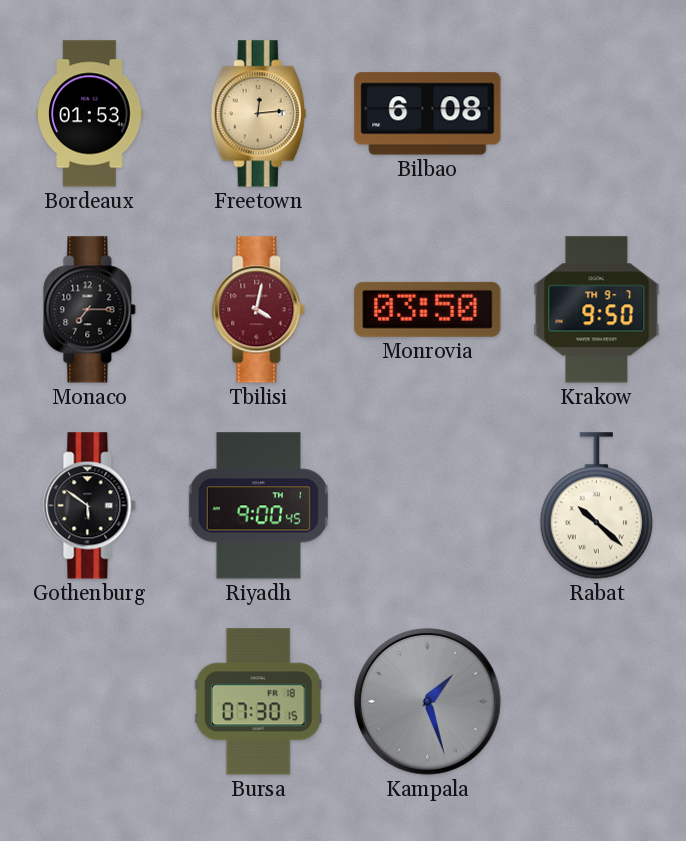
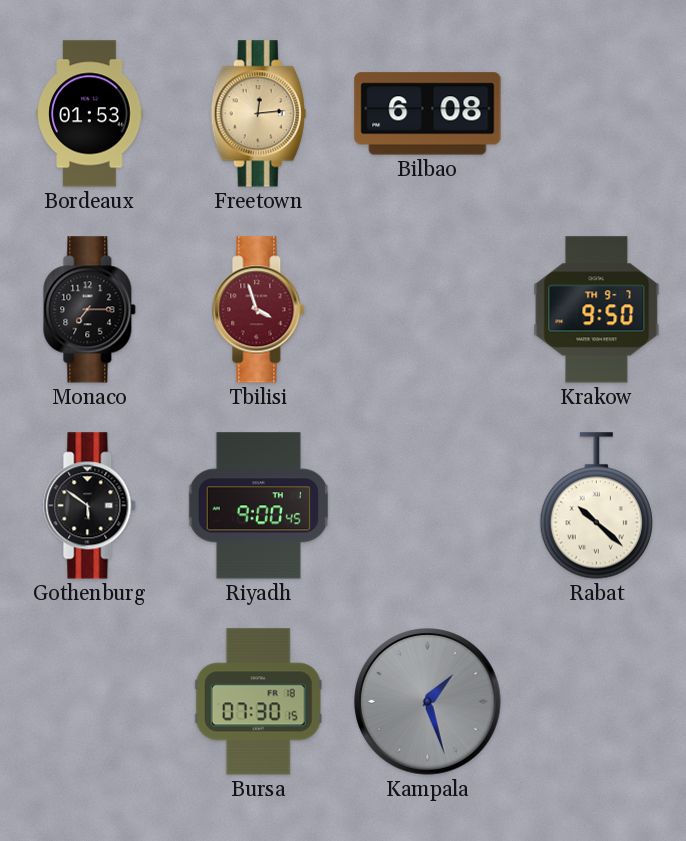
Tbilisi: 4:02 -> 3:57 (259, 310)
Monrovia: 03:50 -> none (428, 309)
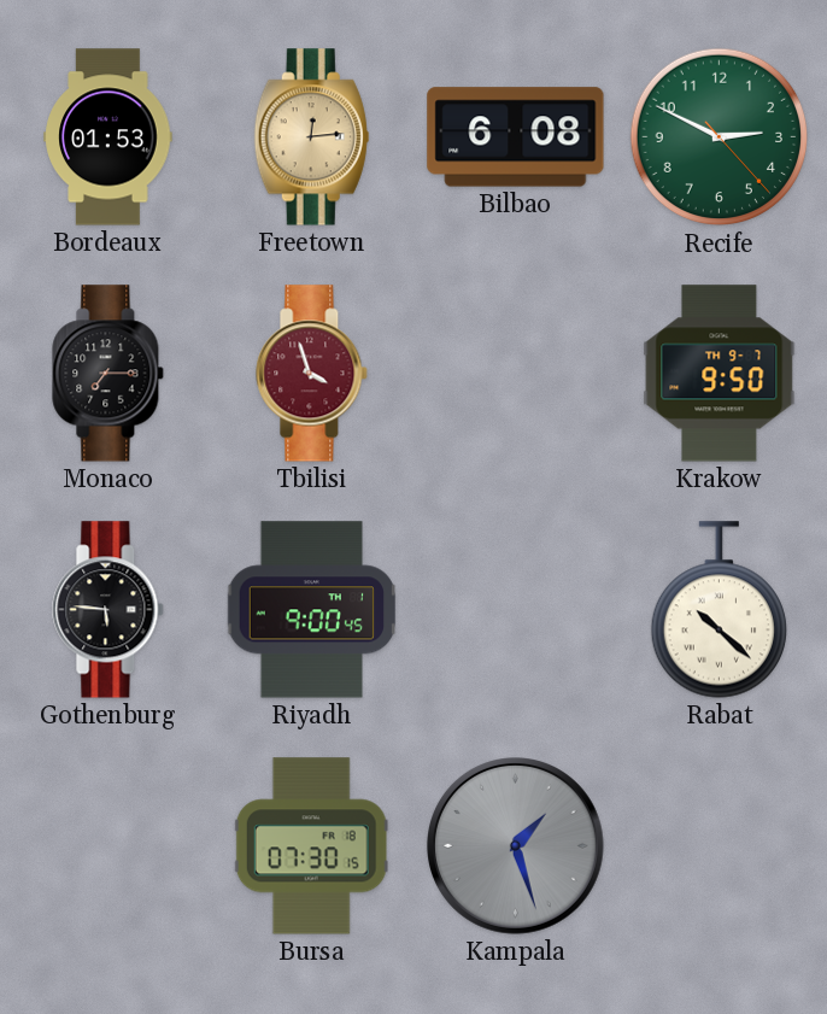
Recife: none -> 2:49 (720, 137)
Gothenburg: 5:51 -> 5:46 (108, 610)
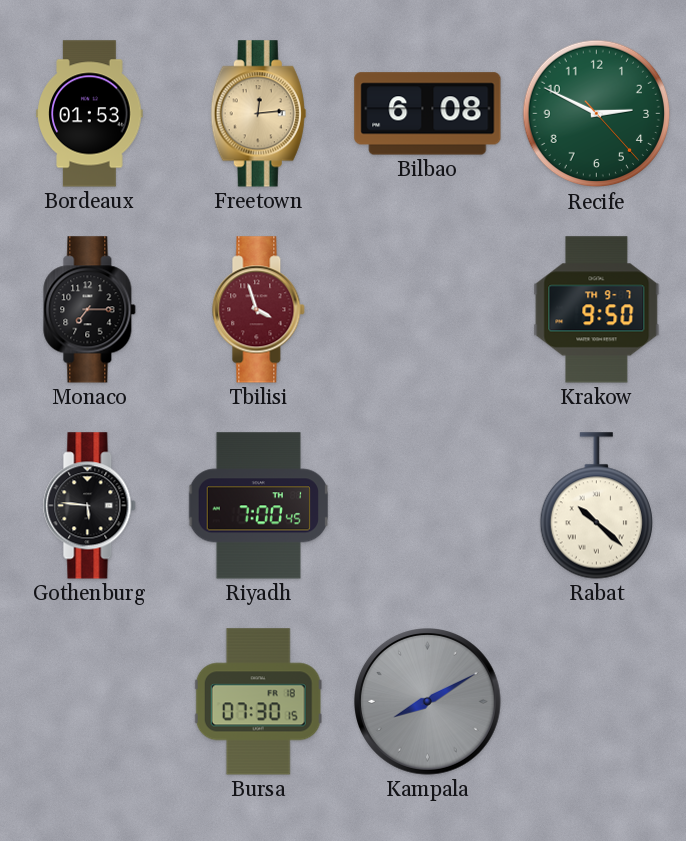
Riyadh: 9:00 -> 7:00 (258, 506)
Kampala: 1:27 -> 8:10 (428, 702)
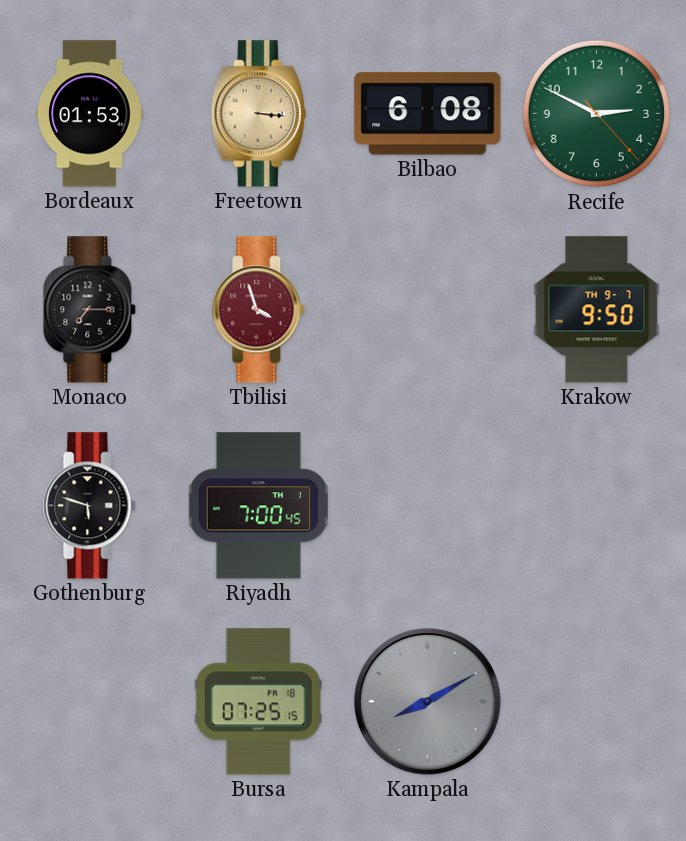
Freetown: 12:14 -> 3:16 (258, 114)
Gothenburg: 5:46 -> 5:48 (90, 506)
Rabat: 10:22 -> none (596, 506)
Bursa: 07:30 -> 07:25 (258, 702)
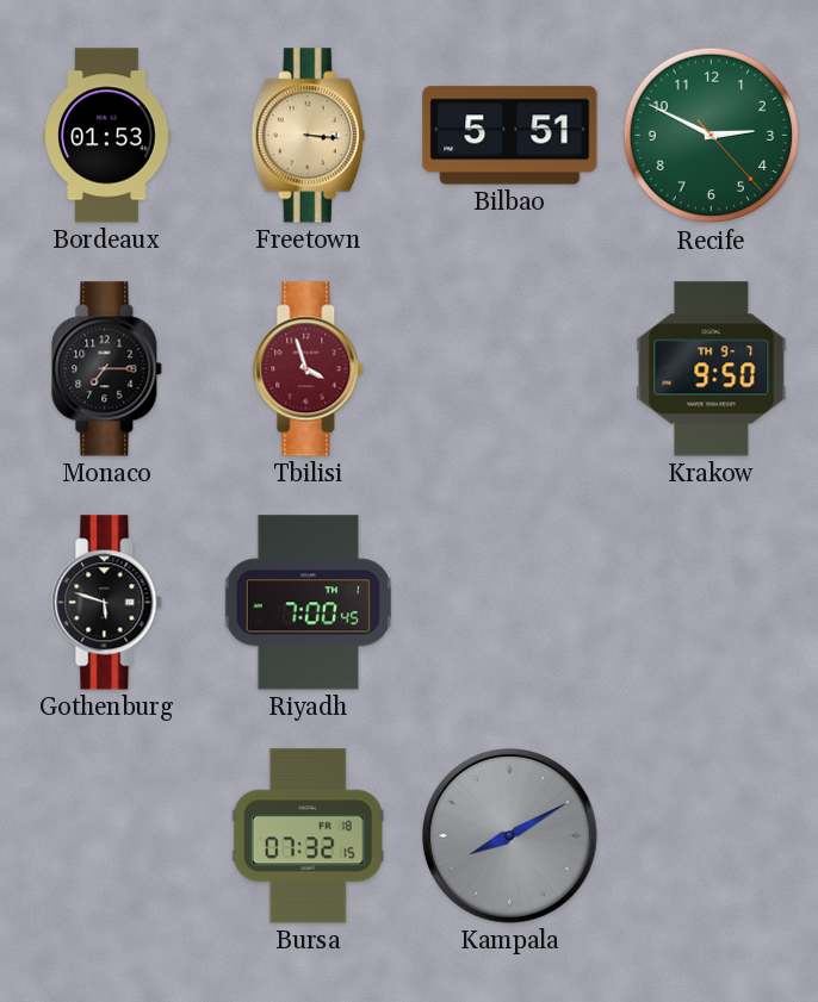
Bilbao: 6:08 -> 5:51 (510, 136)
Bursa: 07:25 -> 07:32 (308, 836)
